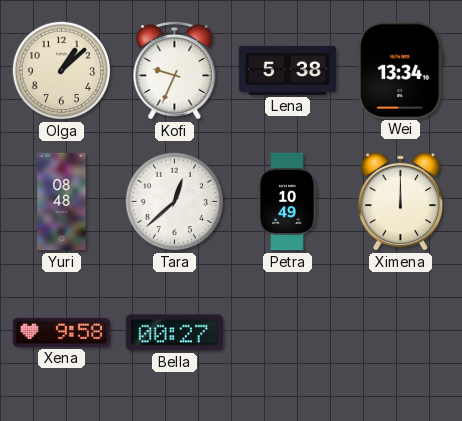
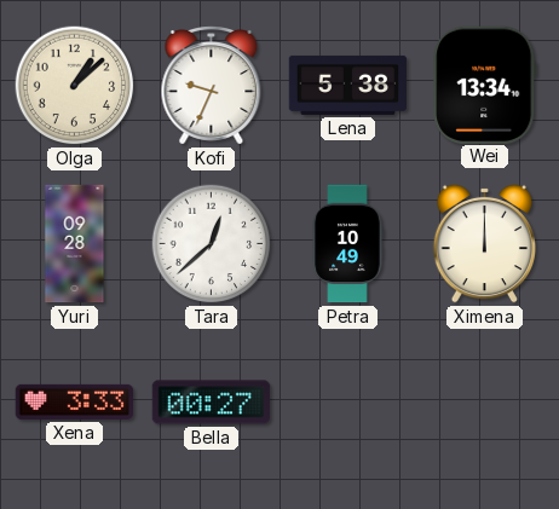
Yuri: 08:48 -> 09:28 (75, 244)
Xena: 9:58 -> 3:33 (75, 401)
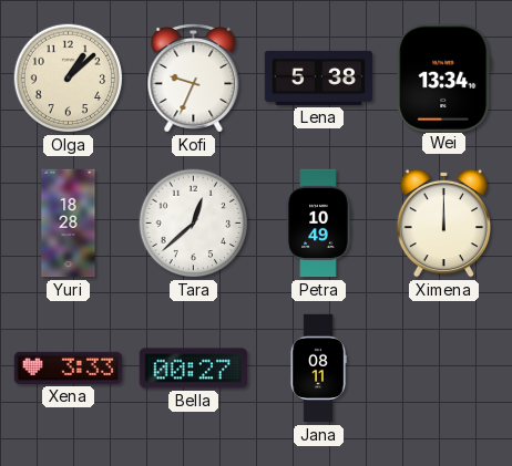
Yuri: 09:28 -> 18:28 (69, 224)
Jana: none -> 08:11 (318, 369)
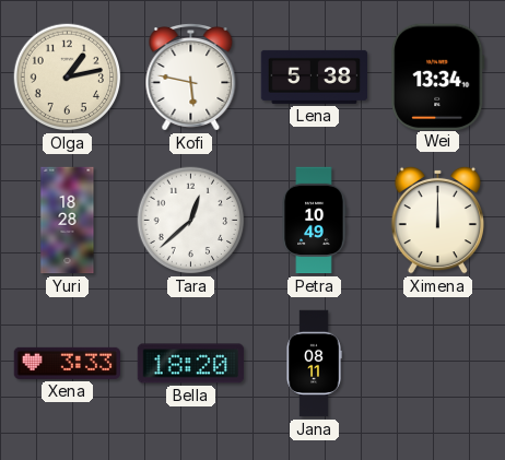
Olga: 1:08 -> 1:13 (68, 78)
Kofi: 9:34 -> 5:47 (191, 78)
Bella: 00:27 -> 18:20 (191, 364)
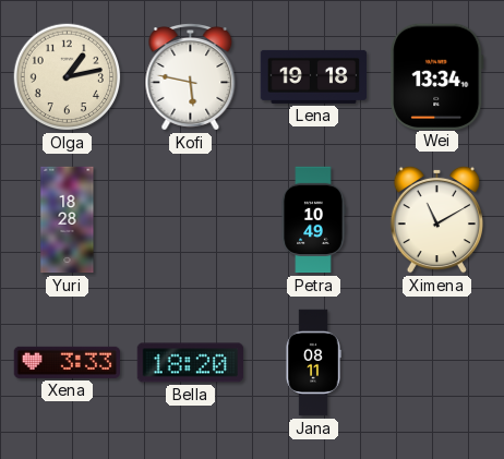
Lena: 5:38 -> 19:18 (314, 76)
Tara: 12:38 -> none (191, 221)
Ximena: 12:00 -> 11:10 (436, 219)
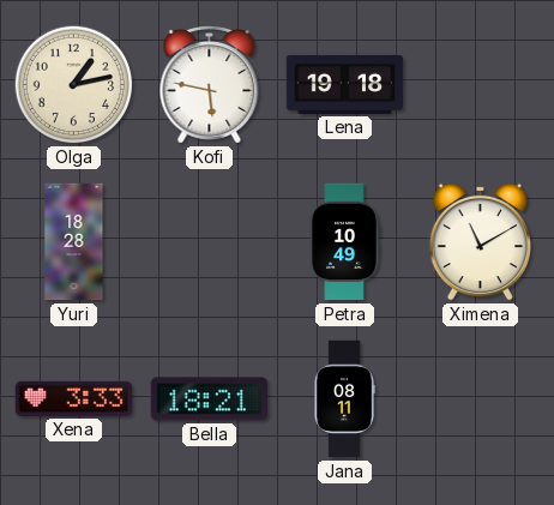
Wei: 13:34 -> none (437, 76)
Bella: 18:20 -> 18:21 (210, 399)
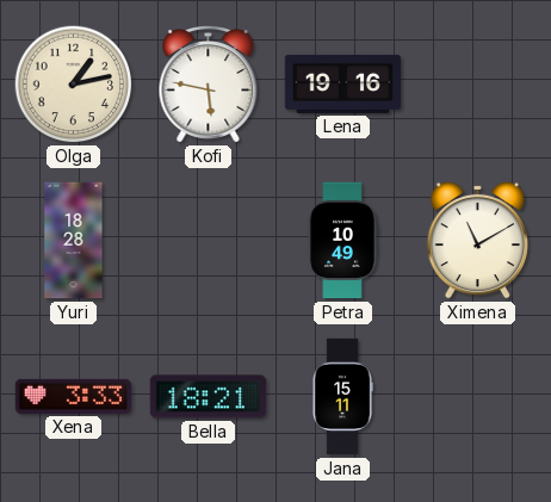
Lena: 19:18 -> 19:16 (343, 83)
Jana: 08:11 -> 15:11 (342, 397)
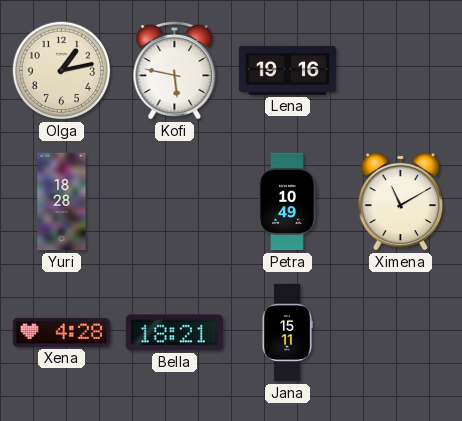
Xena: 3:33 -> 4:28 (62, 332)
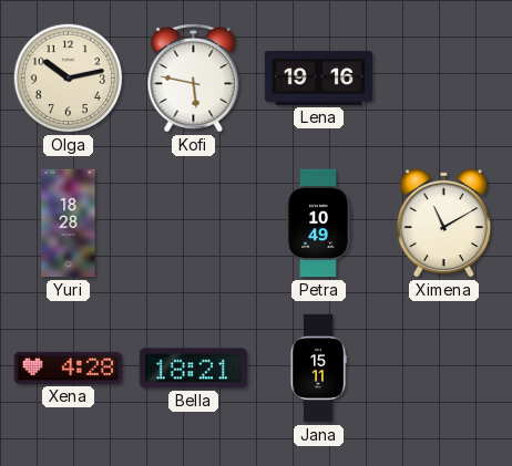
Olga: 1:13 -> 10:13 (69, 79)
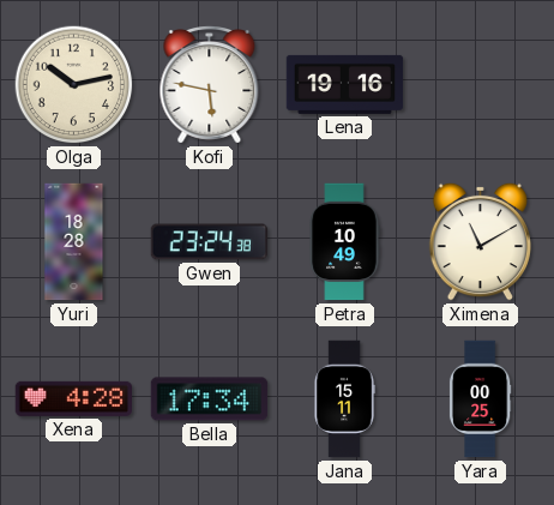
Gwen: none -> 23:24 (209, 242)
Bella: 18:21 -> 17:34 (210, 399)
Yara: none -> 00:25 (480, 399)
